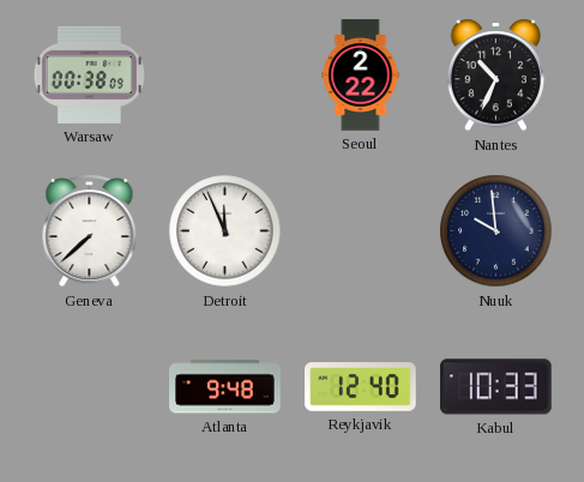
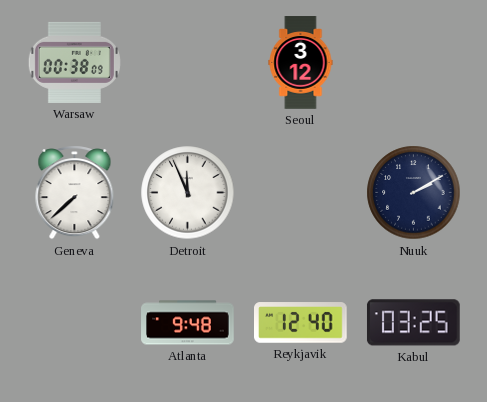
Seoul: 2:22 -> 3:12 (301, 63)
Nantes: 10:34 -> none (496, 76)
Nuuk: 9:59 -> 2:10 (414, 193)
Kabul: 10:33 -> 03:25 (413, 323)
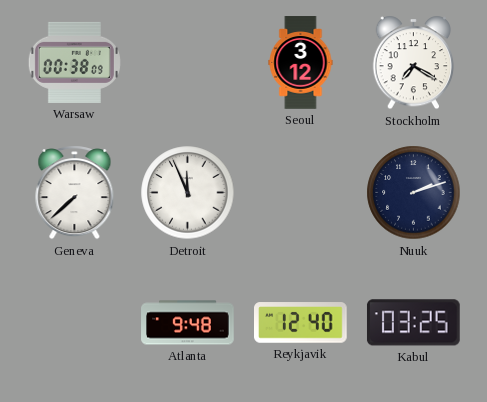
Stockholm: none -> 7:20 (414, 63)
Nuuk: 2:10 -> 2:12 (414, 193)
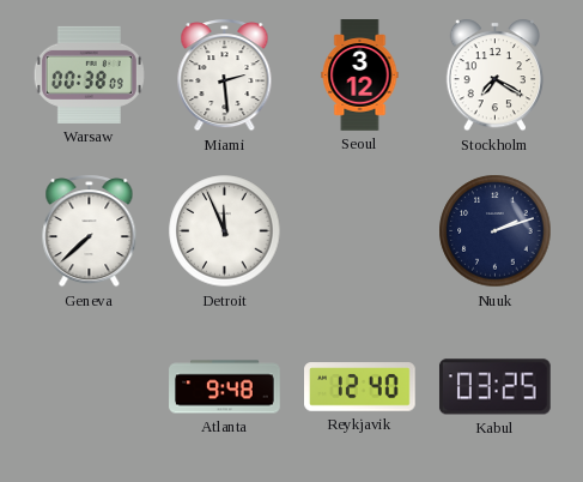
Miami: none -> 2:29 (225, 76)
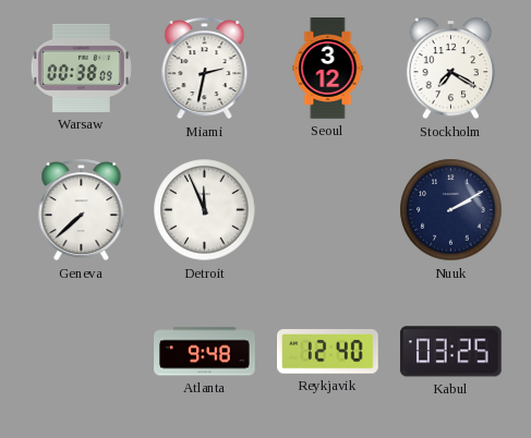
Miami: 2:29 -> 2:32 (205, 69)
Nuuk: 2:12 -> 2:10 (451, 210)
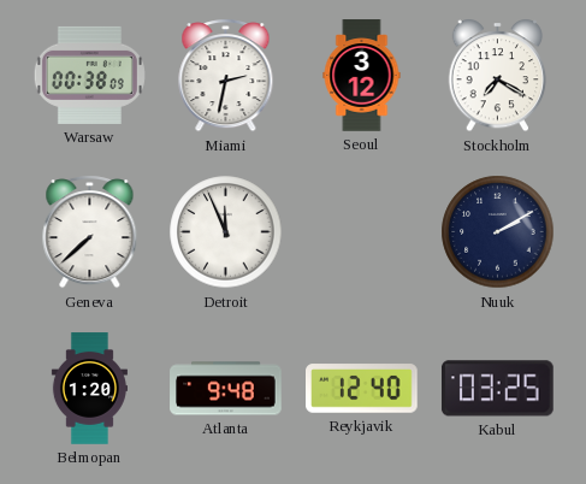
Belmopan: none -> 1:20 (89, 389)
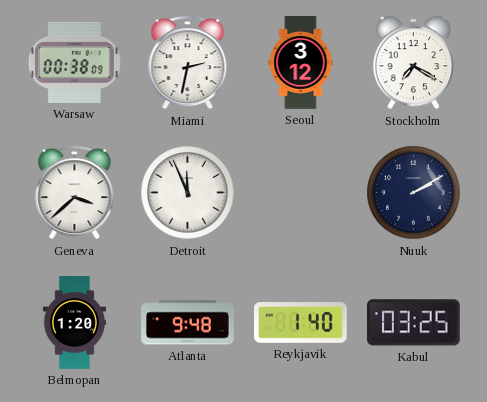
Geneva: 7:38 -> 3:38 (75, 193)
Reykjavik: 12:40 -> 1:40 (301, 323)
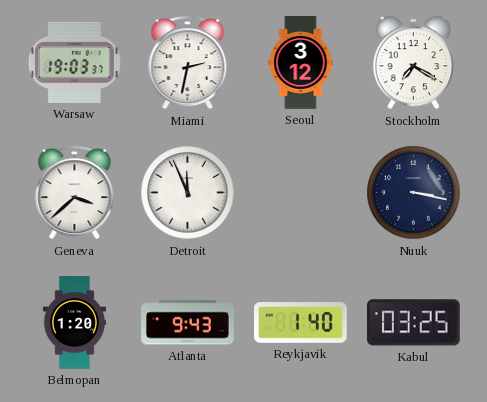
Warsaw: 00:38 -> 19:03 (74, 62)
Nuuk: 2:10 -> 3:17 (414, 193)
Atlanta: 9:48 -> 9:43 (188, 323)
